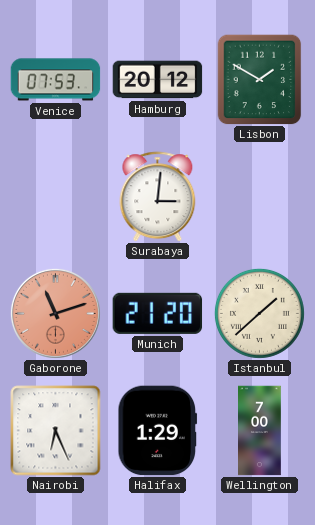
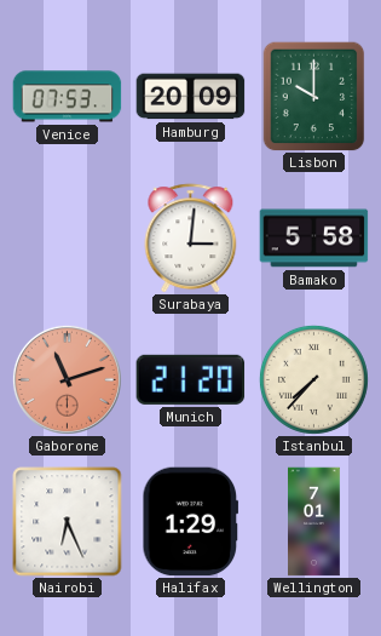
Hamburg: 20:12 -> 20:09 (191, 97)
Lisbon: 1:50 -> 10:00 (314, 97)
Bamako: none -> 5:58 (314, 239)
Istanbul: 1:38 -> 7:37 (313, 379)
Wellington: 7:00 -> 7:01 (314, 522)
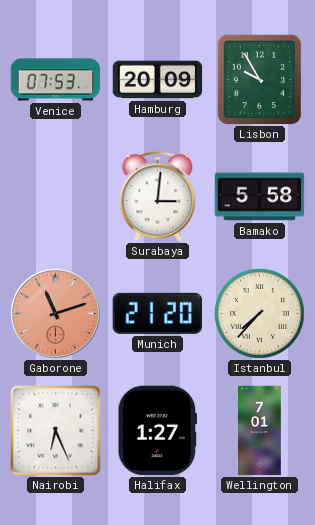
Lisbon: 10:00 -> 9:55 (260, 80)
Halifax: 1:29 -> 1:27 (158, 431)
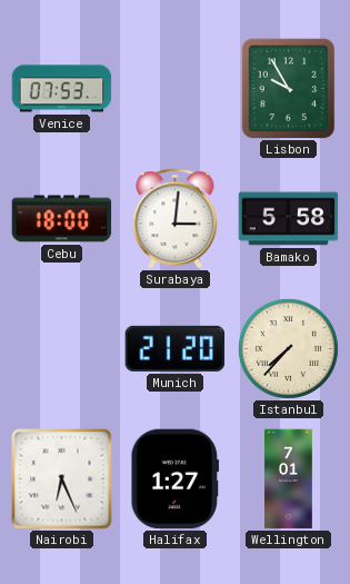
Hamburg: 20:09 -> none (158, 80)
Cebu: none -> 18:00 (62, 219)
Gaborone: 11:12 -> none (55, 313)
